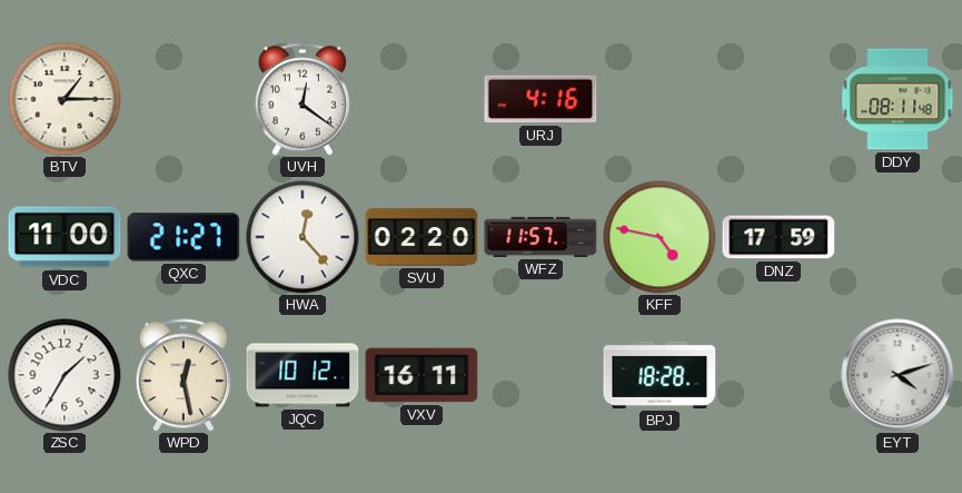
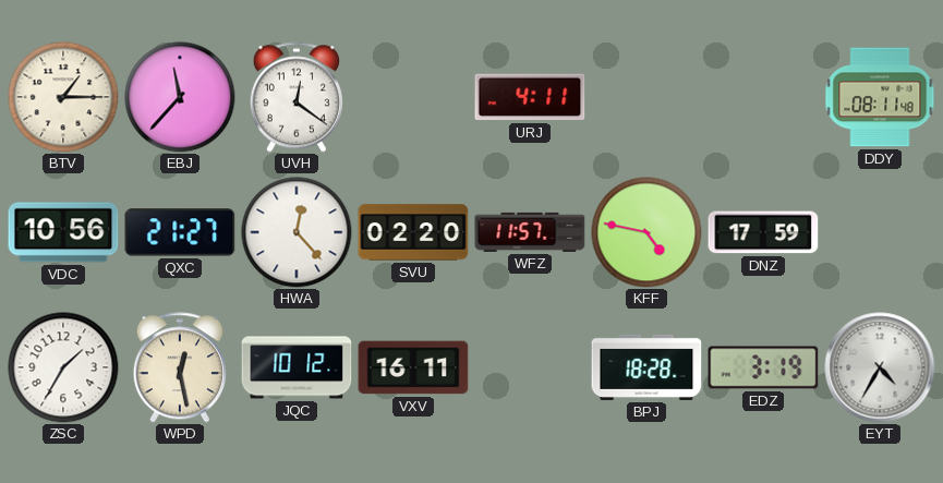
EBJ: none -> 11:37 (180, 97)
URJ: 4:16 -> 4:11 (530, 97)
VDC: 11:00 -> 10:56 (63, 232)
EDZ: none -> 3:19 (763, 367)
EYT: 4:12 -> 4:35 (880, 367)
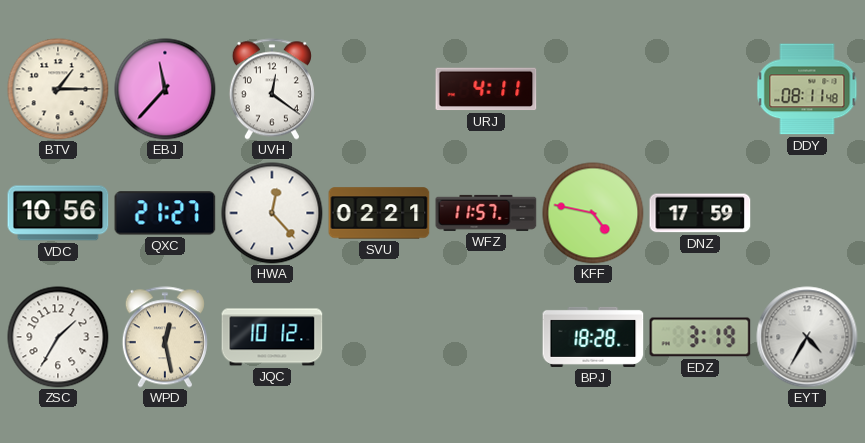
SVU: 02:20 -> 02:21 (379, 213)
VXV: 16:11 -> none (413, 367)
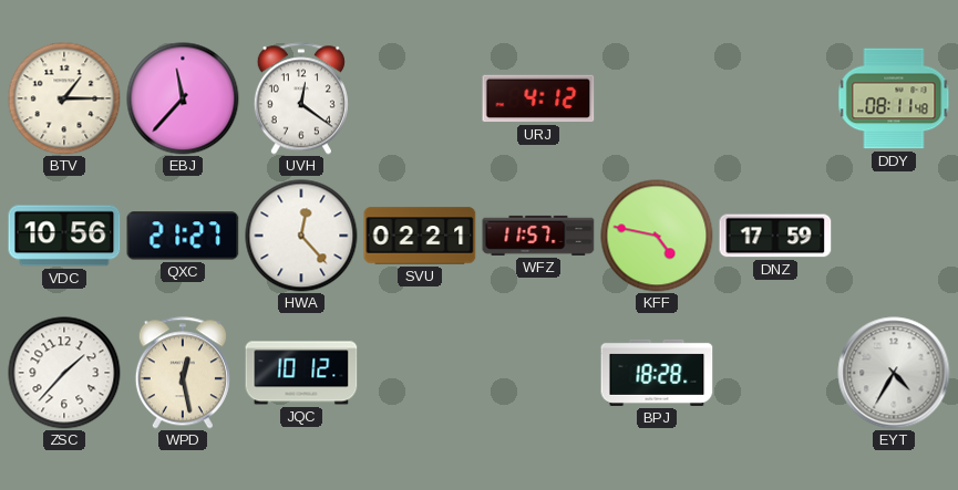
URJ: 4:11 -> 4:12 (538, 98)
ZSC: 1:35 -> 1:37 (64, 373)
EDZ: 3:19 -> none (700, 337)
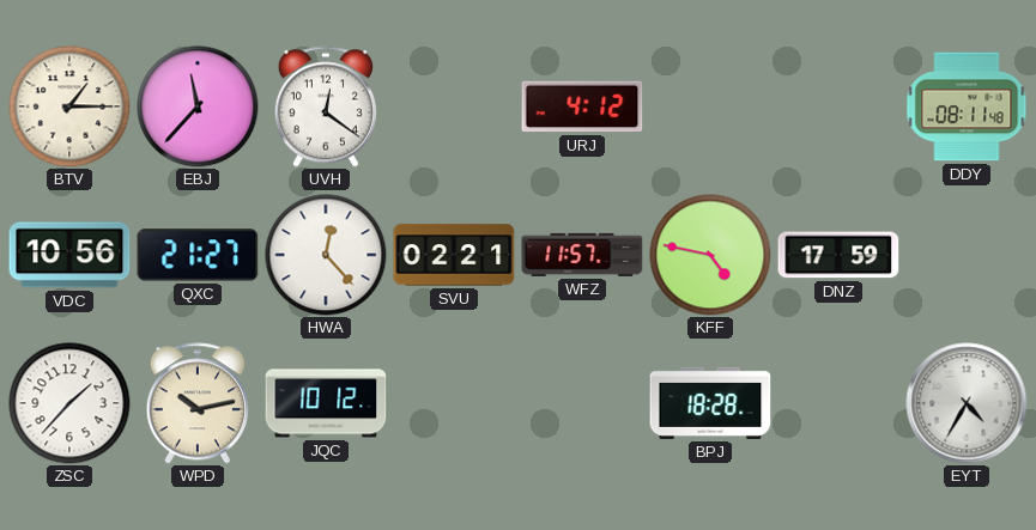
WPD: 12:28 -> 10:13 (198, 403)
